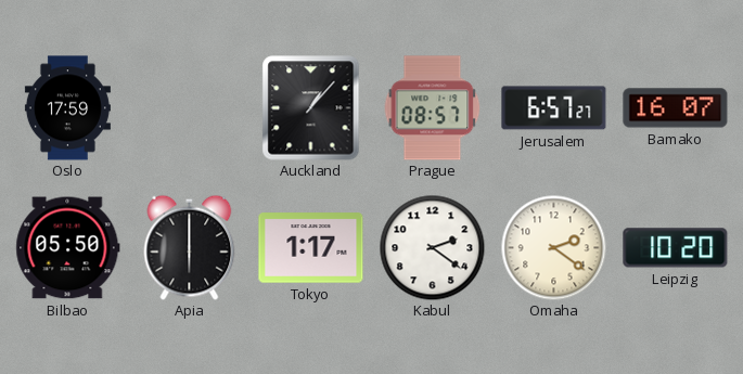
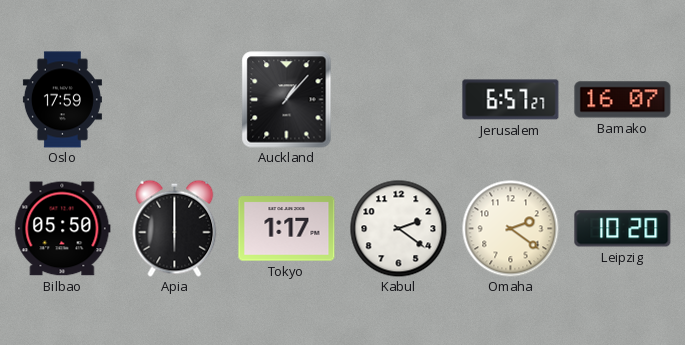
Prague: 08:57 -> none (433, 108)
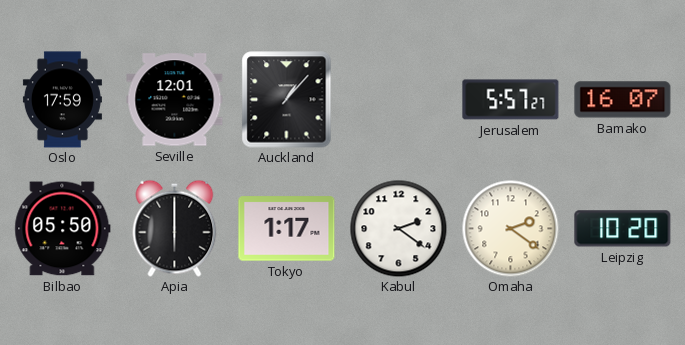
Seville: none -> 12:01 (175, 100)
Jerusalem: 6:57 -> 5:57 (511, 100)
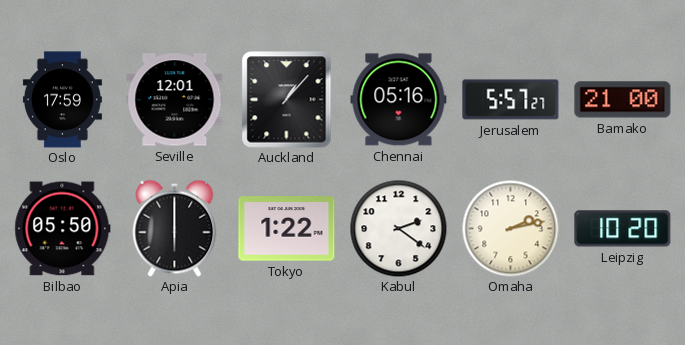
Chennai: none -> 05:16 (399, 100)
Bamako: 16:07 -> 21:00 (623, 100)
Tokyo: 1:17 -> 1:22 (287, 229)
Omaha: 2:21 -> 2:13 (510, 228)
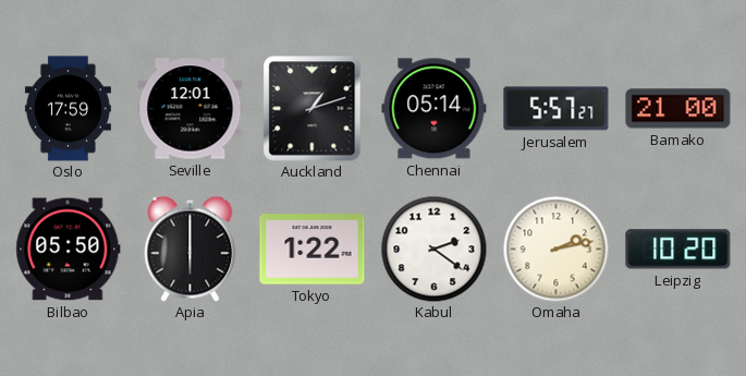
Auckland: 1:07 -> 1:12 (313, 109)
Chennai: 05:16 -> 05:14 (435, 109)
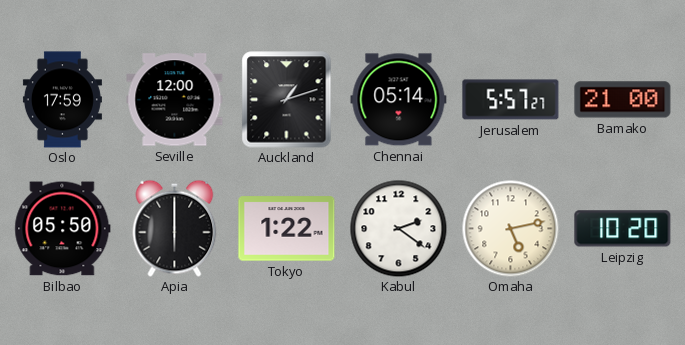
Seville: 12:01 -> 12:00 (175, 100)
Omaha: 2:13 -> 5:13 (510, 228)
